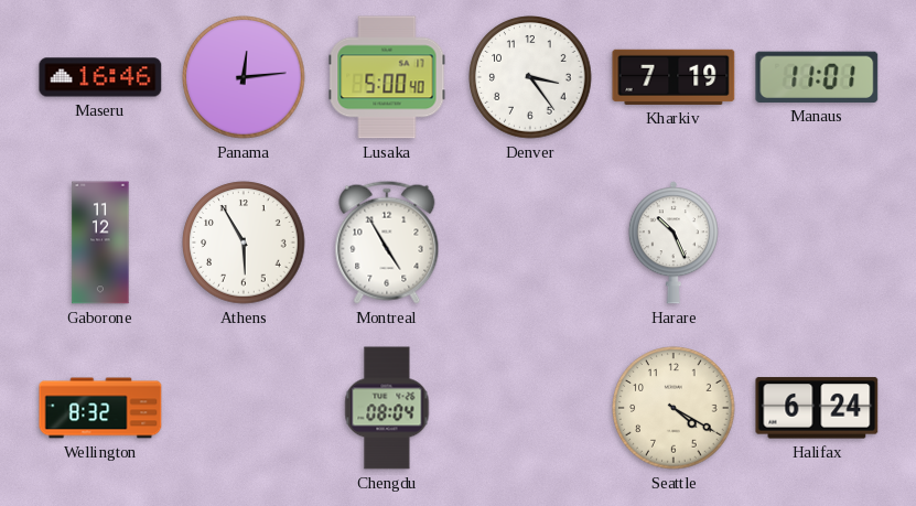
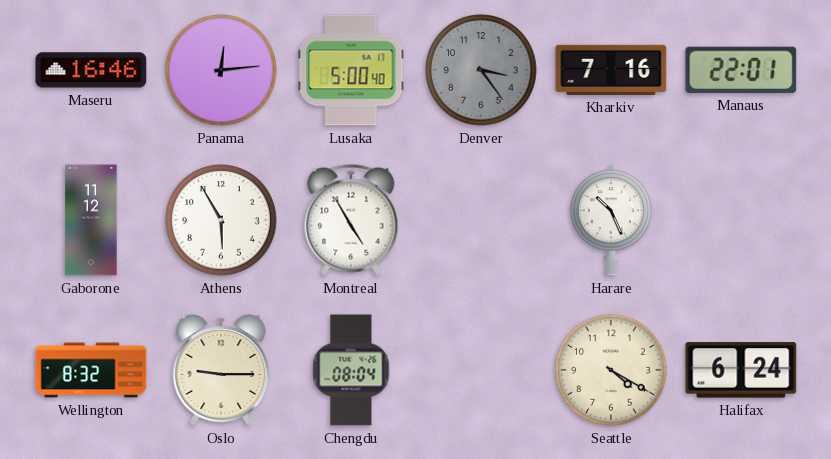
Denver dial: white -> grey (481, 70)
Kharkiv: 7:19 -> 7:16 (611, 70)
Manaus: 11:01 -> 22:01 (741, 70)
Oslo: none -> 9:15 (221, 370)
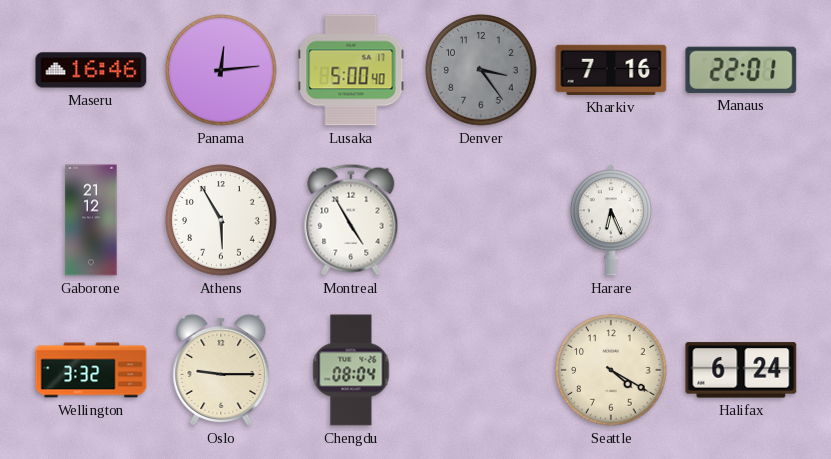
Gaborone: 11:12 -> 21:12 (91, 220)
Harare: 10:26 -> 6:26 (611, 220)
Wellington: 8:32 -> 3:32 (91, 370)
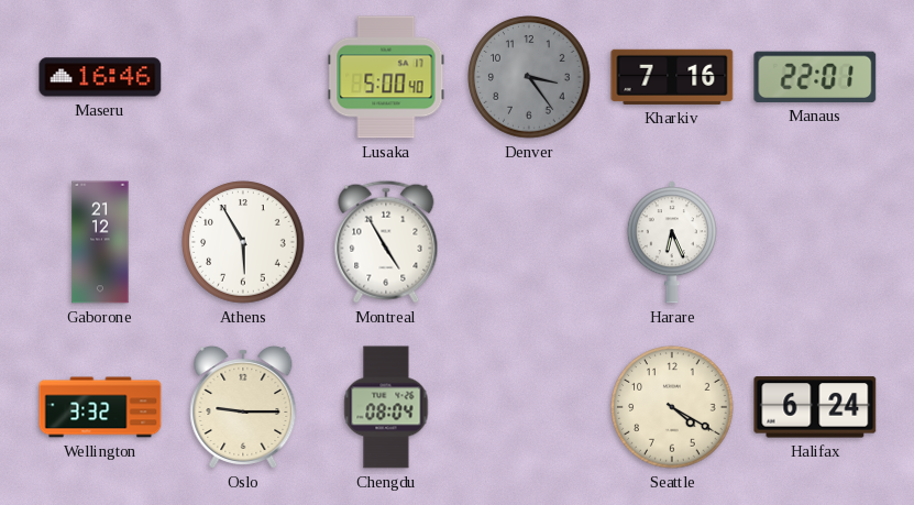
Panama: 12:14 -> none (221, 70)
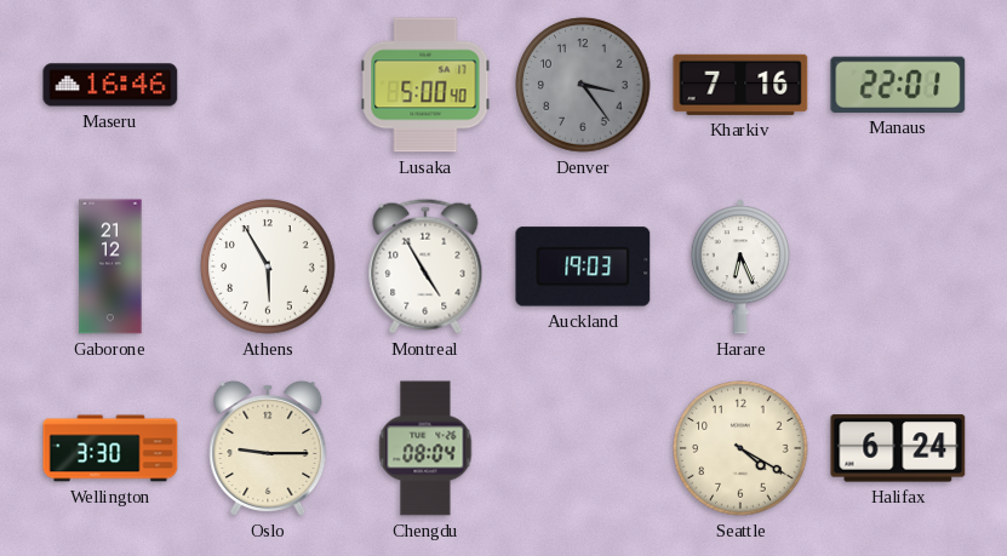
Auckland: none -> 19:03 (583, 266)
Wellington: 3:32 -> 3:30 (110, 448)
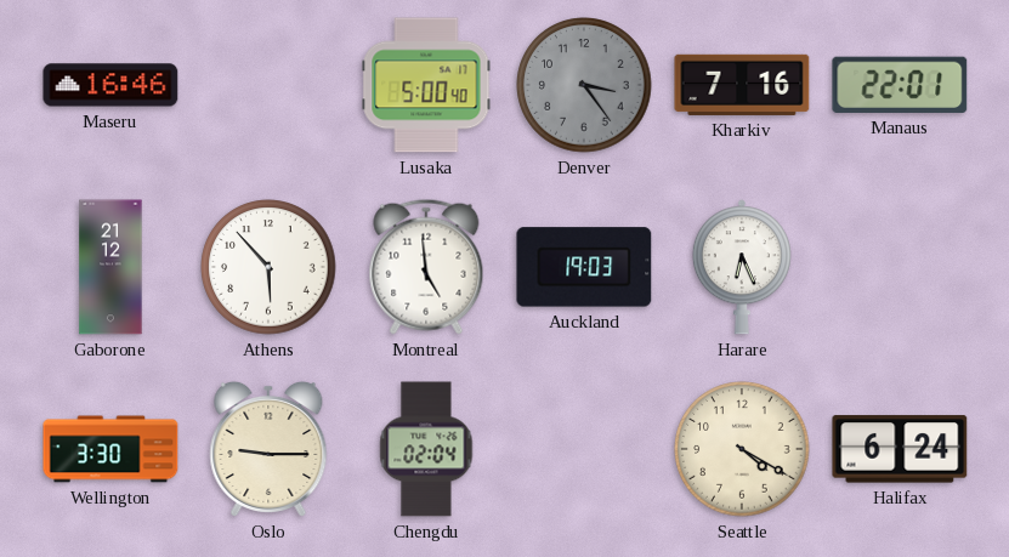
Athens: 5:55 -> 5:53 (268, 267)
Montreal: 4:55 -> 4:59 (426, 267)
Chengdu: 08:04 -> 02:04 (426, 449)
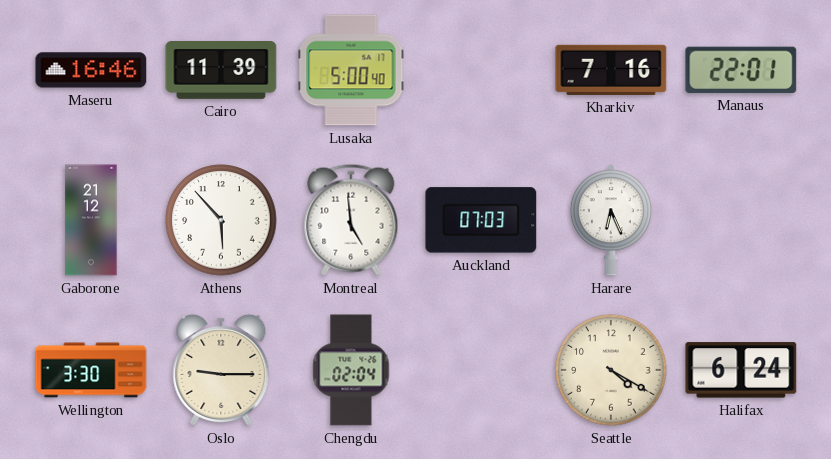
Cairo: none -> 11:39 (221, 71)
Denver: 3:24 -> none (584, 85)
Auckland: 19:03 -> 07:03 (481, 220)
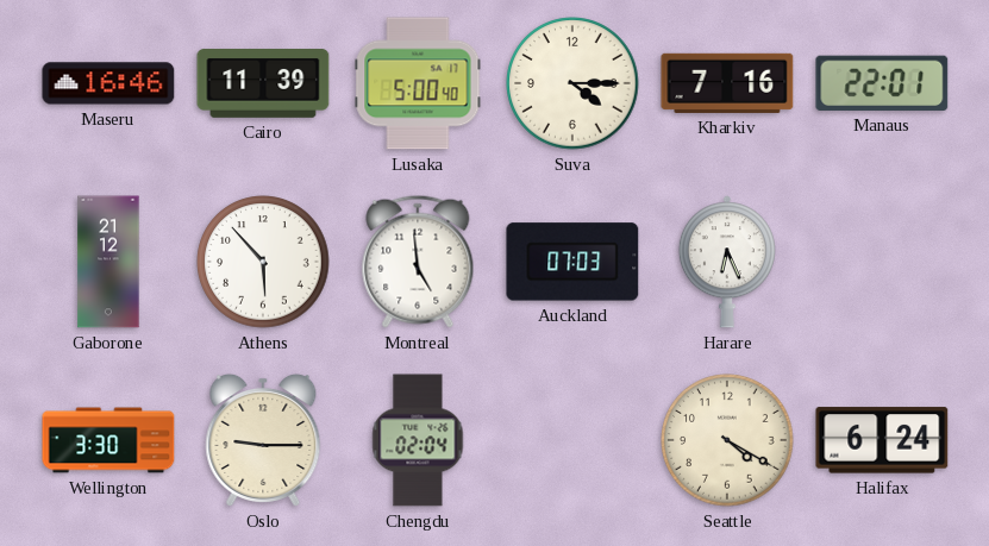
Suva: none -> 4:15 (572, 83)
